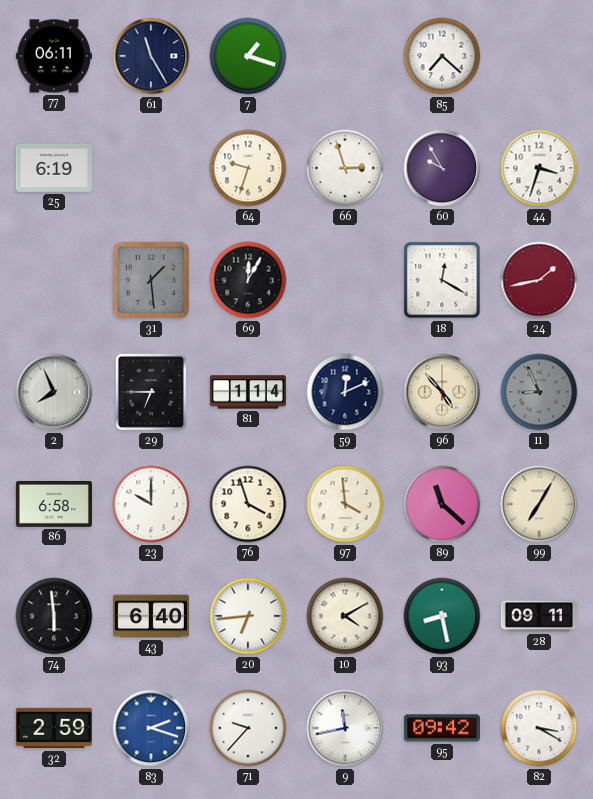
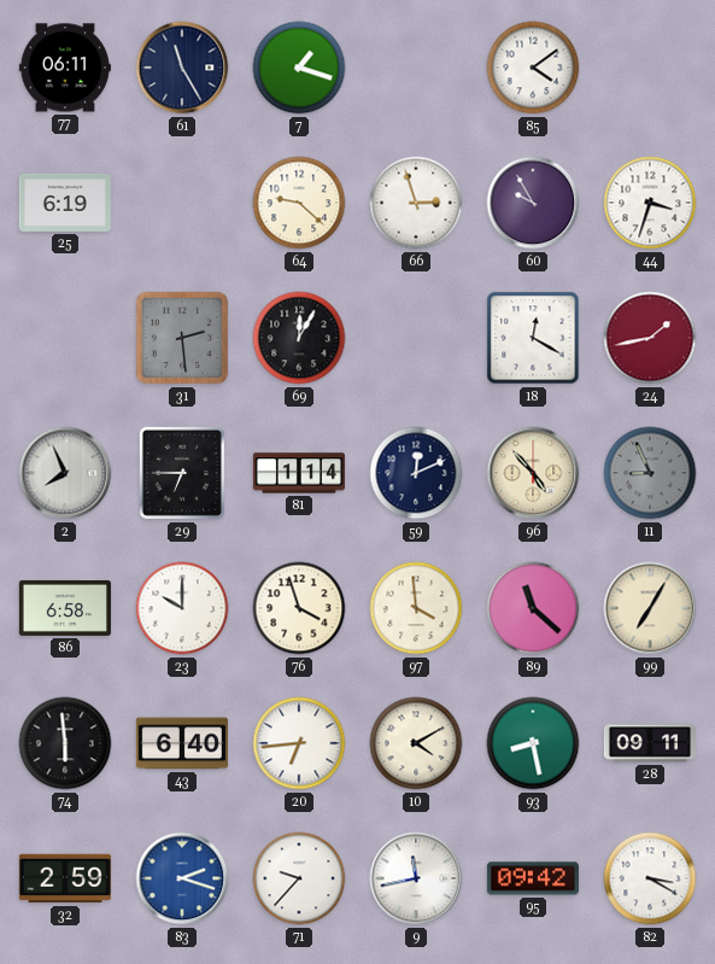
85: 7:22 -> 4:09 (533, 68)
64: 9:33 -> 9:22 (299, 203)
31: 1:29 -> 2:29 (182, 338)
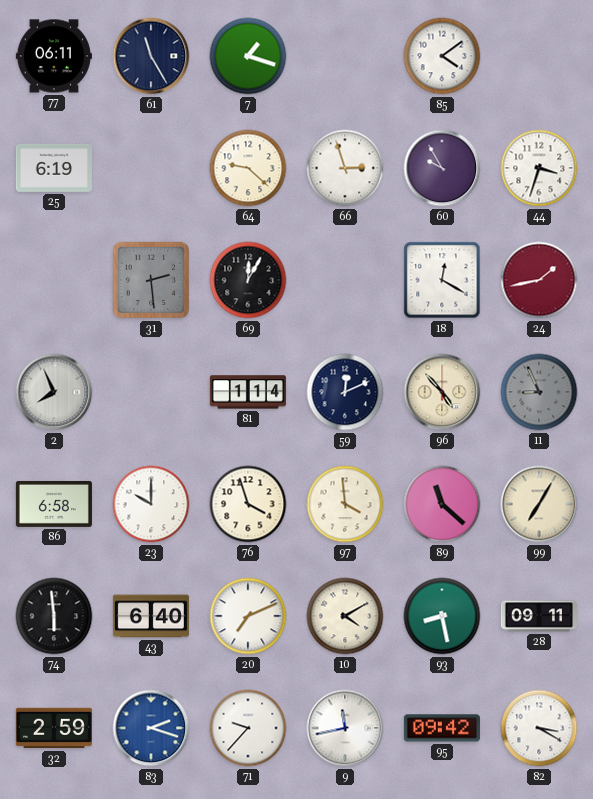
29: 6:45 -> none (182, 473)
20: 6:44 -> 7:11 (248, 616)
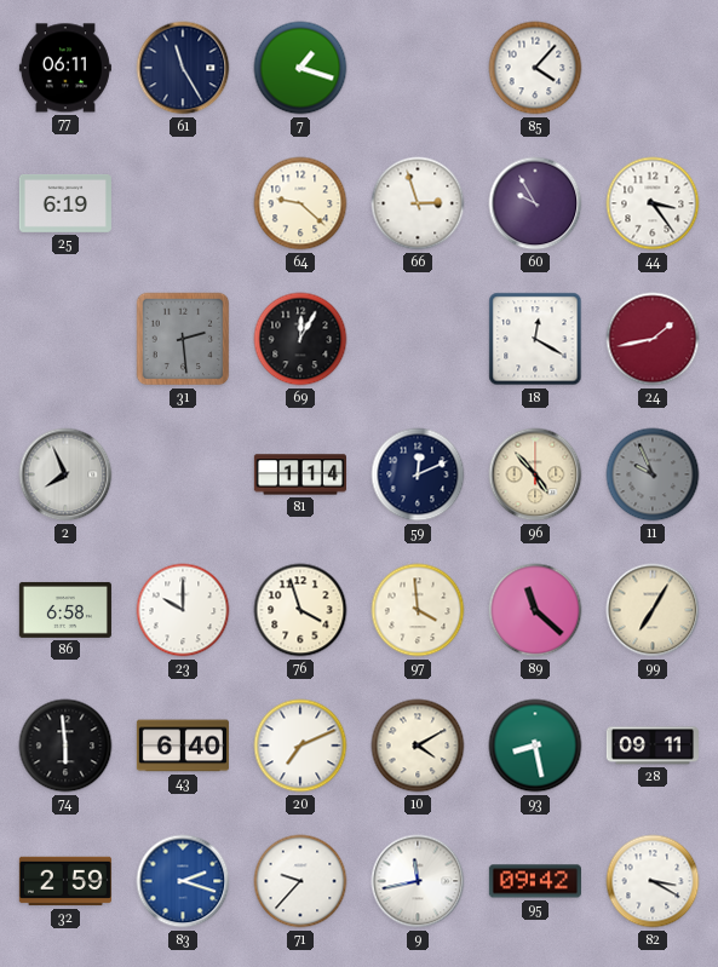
85: 4:09 -> 4:07 (535, 68)
44: 3:33 -> 3:24 (653, 203)
11: 8:56 -> 9:56 (653, 474)
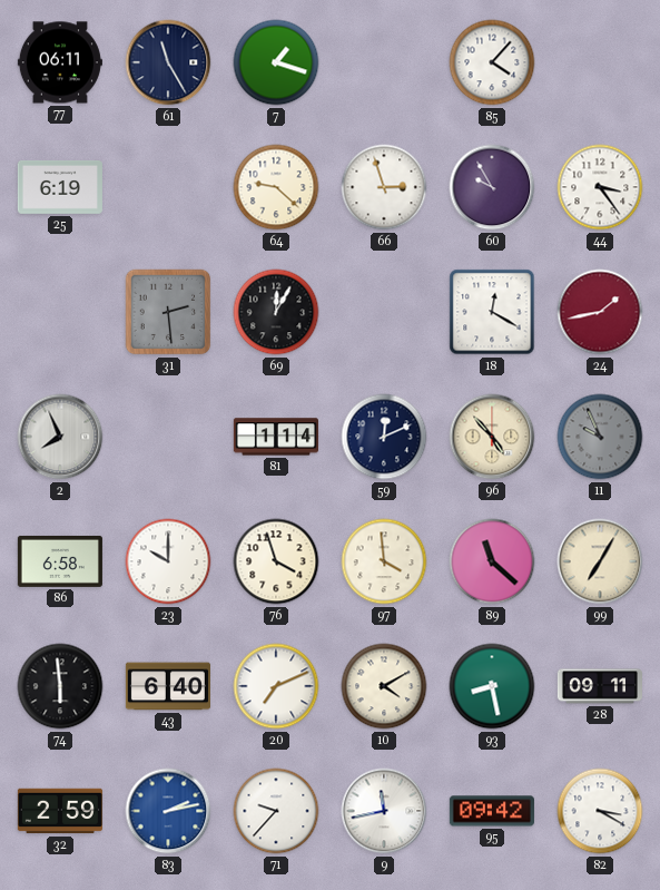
83: 2:18 -> 2:13 (168, 811)
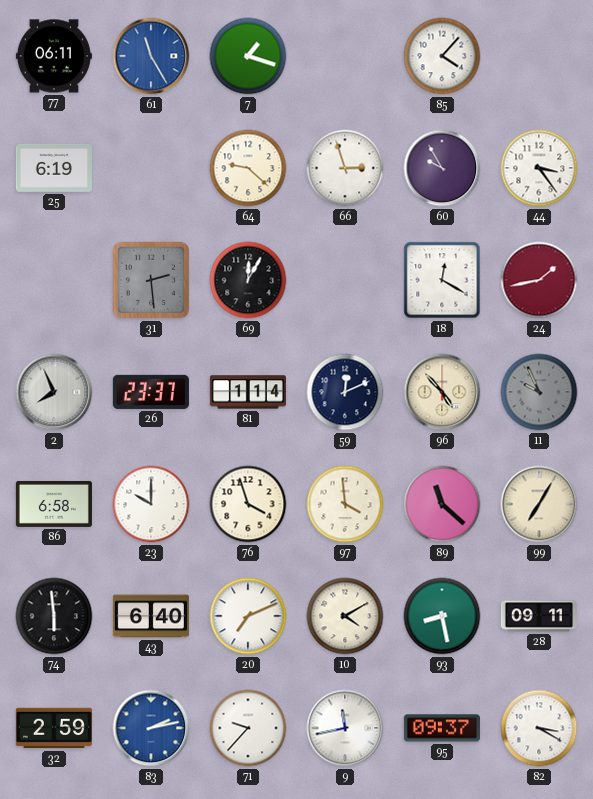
61 dial: navy -> blue (151, 56)
26: none -> 23:37 (151, 392)
95: 09:42 -> 09:37 (442, 728)
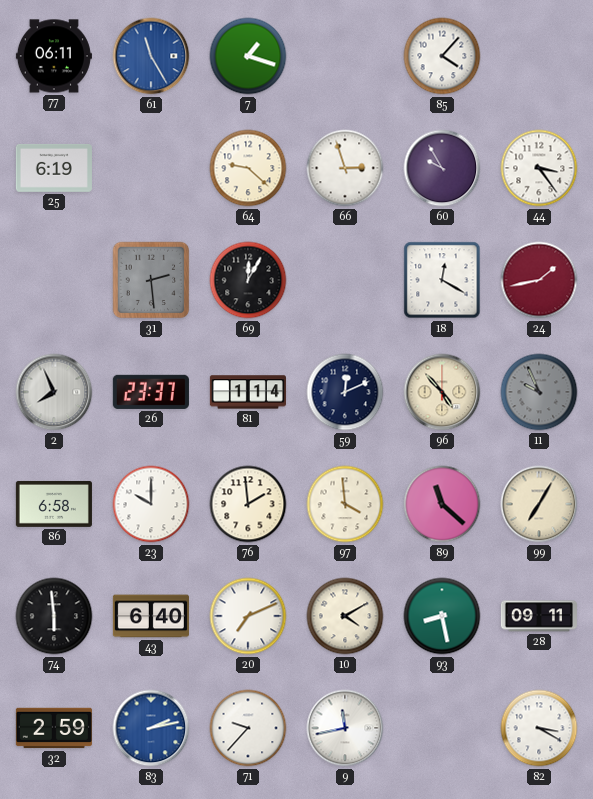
76: 3:57 -> 1:59 (248, 504)
95: 09:37 -> none (442, 728)
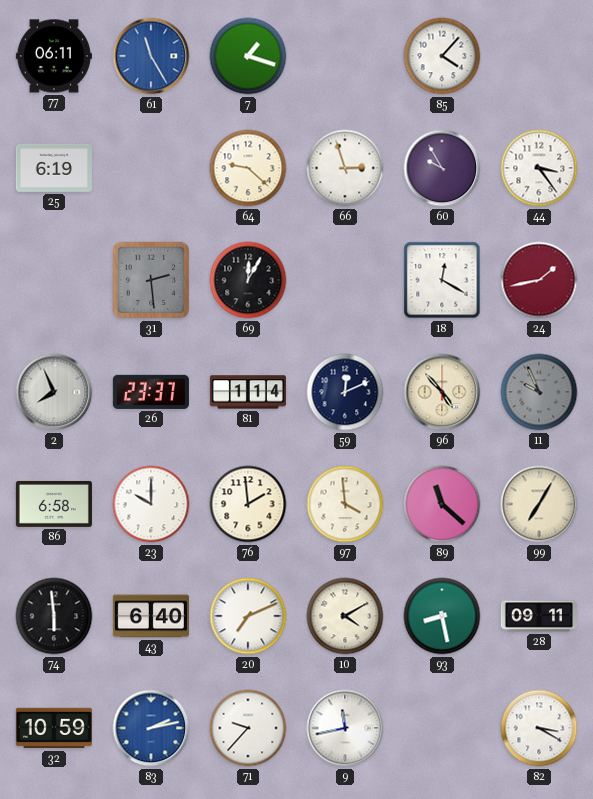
32: 2:59 -> 10:59 (54, 728)
